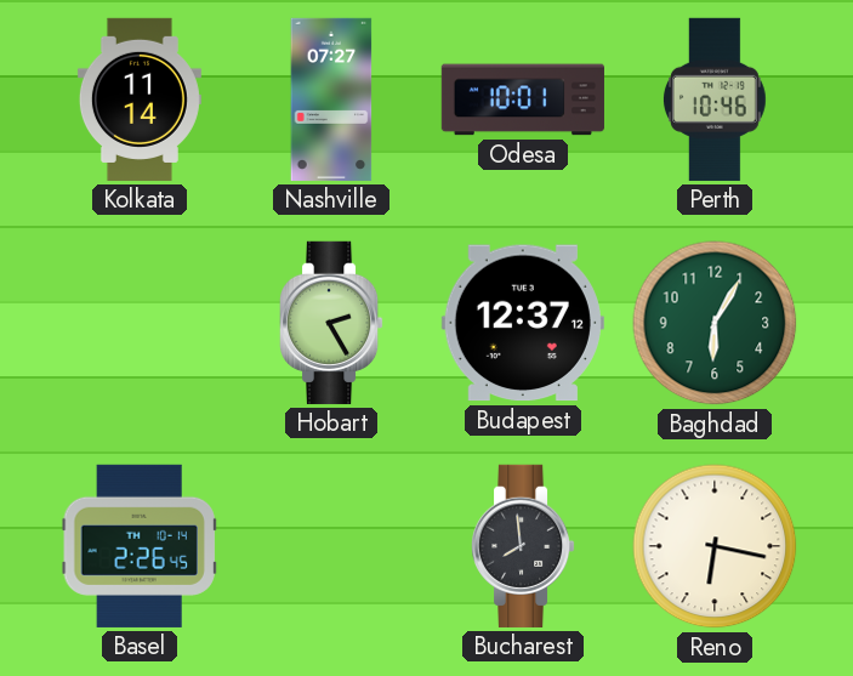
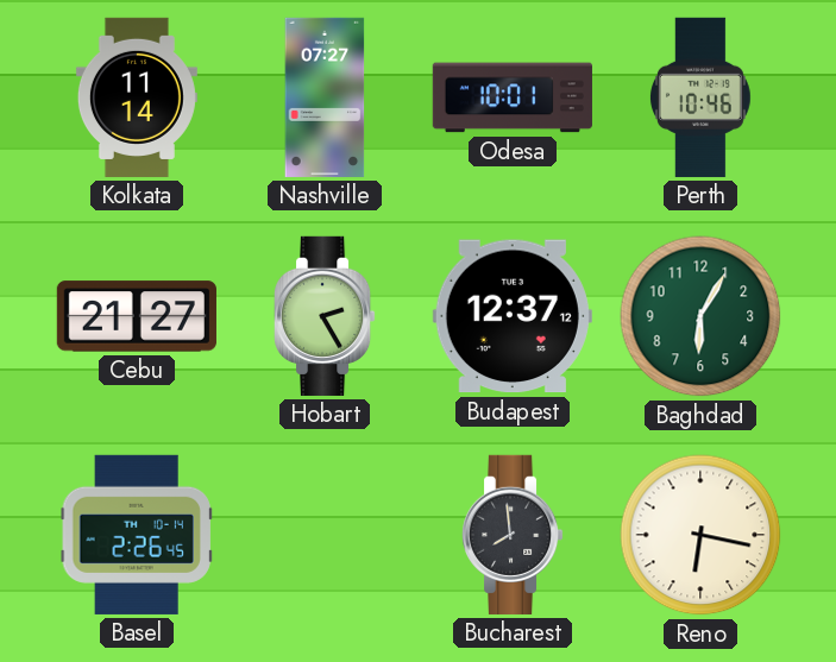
Cebu: none -> 21:27 (137, 316)
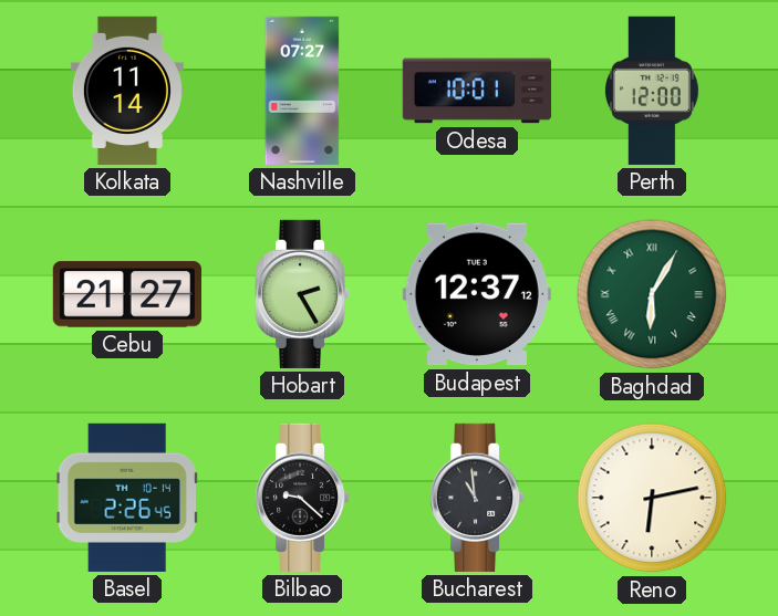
Perth: 10:46 -> 12:00 (652, 91)
Baghdad numerals: Arabic -> Roman (652, 294)
Bilbao: none -> 9:22 (302, 498)
Bucharest: 7:59 -> 10:59 (477, 498)
Reno: 6:17 -> 6:13 (652, 498)
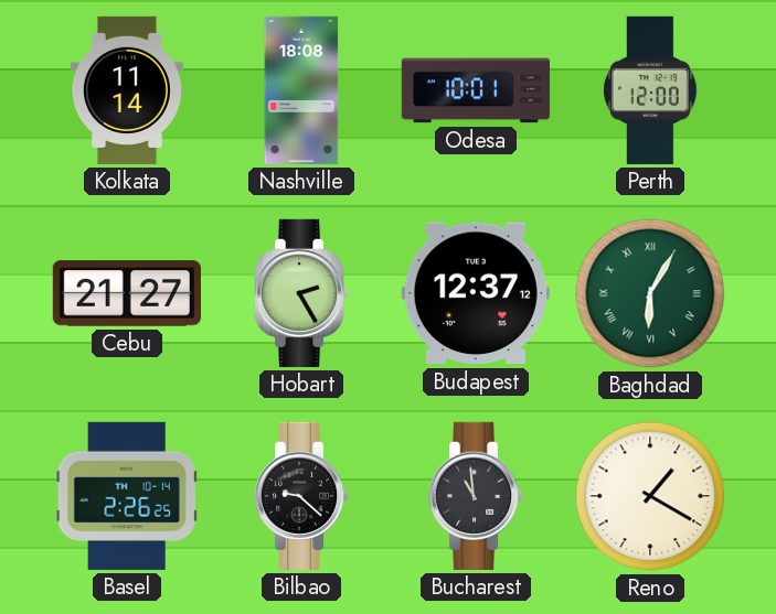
Nashville: 07:27 -> 18:08 (301, 90)
Basel: 2:26:45 -> 2:26:25 (127, 496)
Reno: 6:13 -> 1:20 (650, 496)
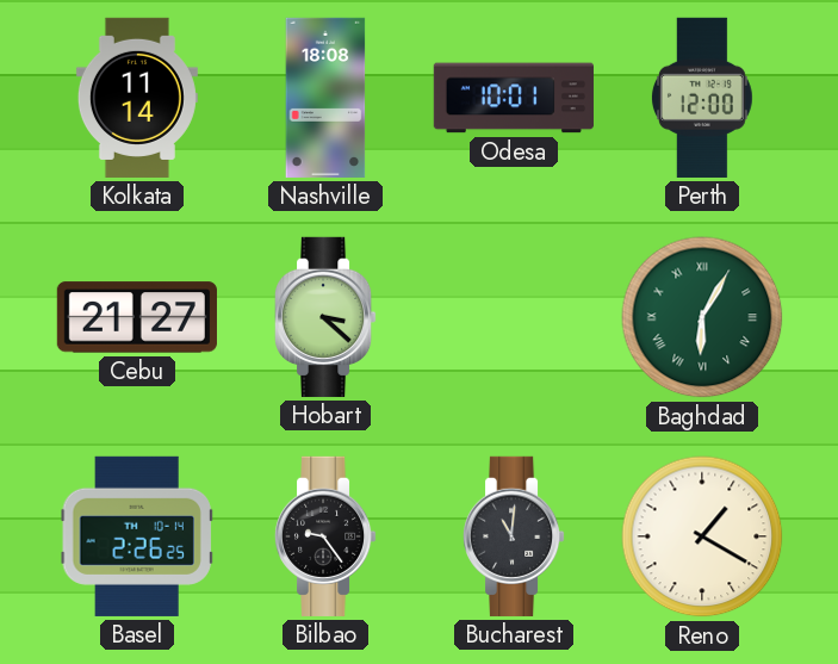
Hobart: 2:25 -> 3:22 (325, 317)
Budapest: 12:37 -> none (476, 293)
Bilbao: 9:22 -> 9:24 (325, 536)
Bucharest: 10:59 -> 11:01 (514, 536)
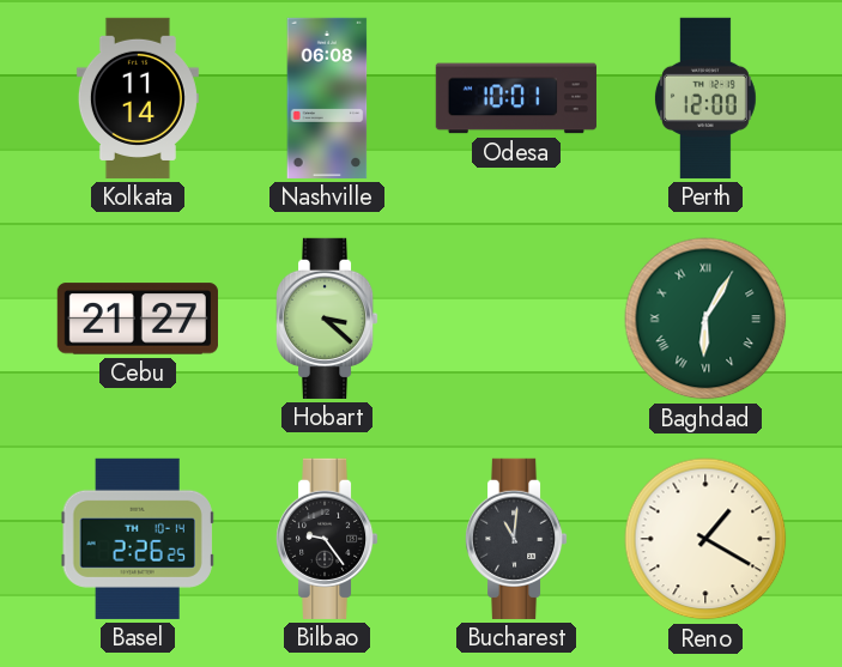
Nashville: 18:08 -> 06:08 (327, 98)
